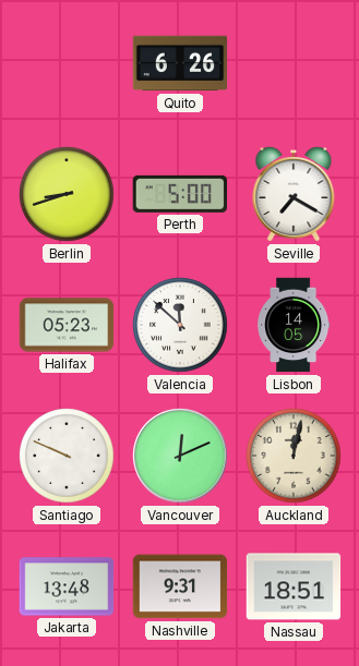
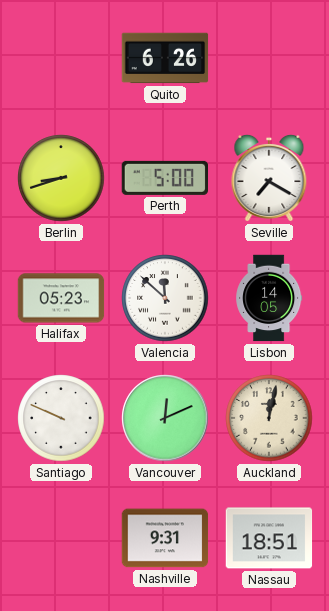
Jakarta: 13:48 -> none (67, 586)
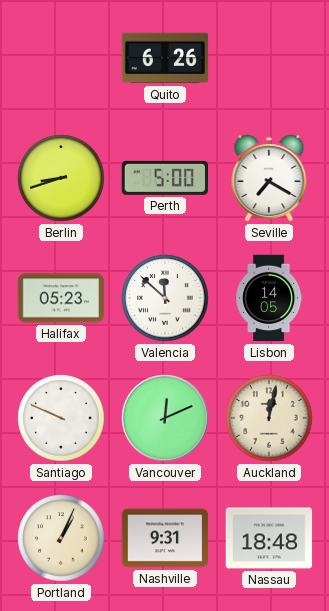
Portland: none -> 1:04 (61, 538)
Nassau: 18:51 -> 18:48 (269, 538)
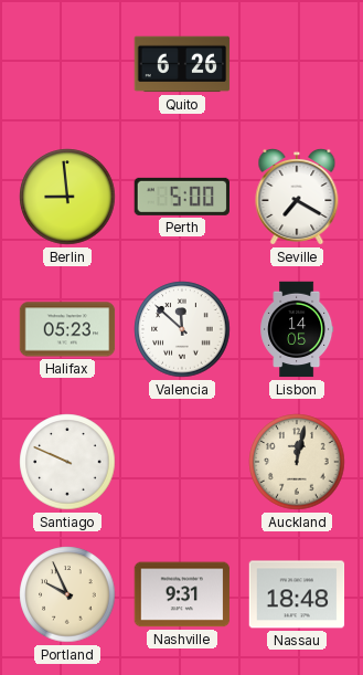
Berlin: 8:42 -> 8:59 (67, 197)
Vancouver: 12:11 -> none (165, 418)
Portland: 1:04 -> 9:56 (67, 594)
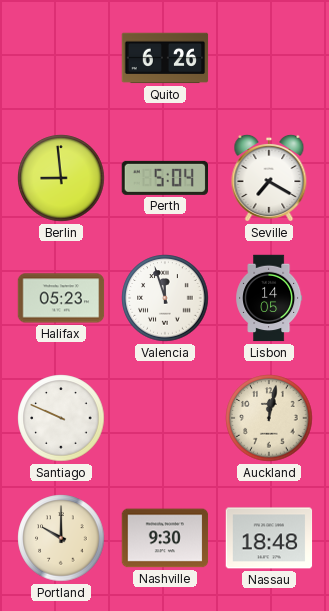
Perth: 5:00 -> 5:04 (164, 178)
Valencia: 11:52 -> 11:57 (165, 298)
Portland: 9:56 -> 10:00 (61, 538)
Nashville: 9:31 -> 9:30 (165, 538)
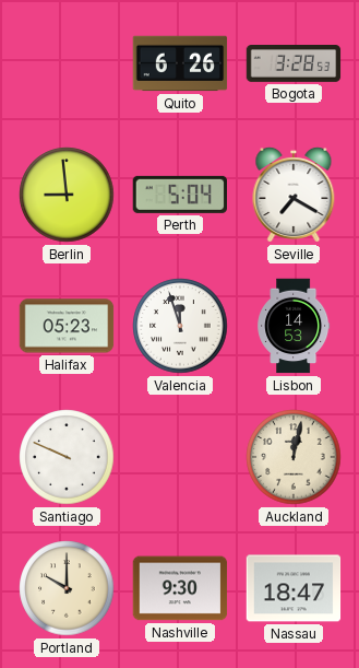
Bogota: none -> 3:28 (294, 63)
Lisbon: 14:05 -> 14:53 (294, 326)
Nassau: 18:48 -> 18:47 (294, 588)
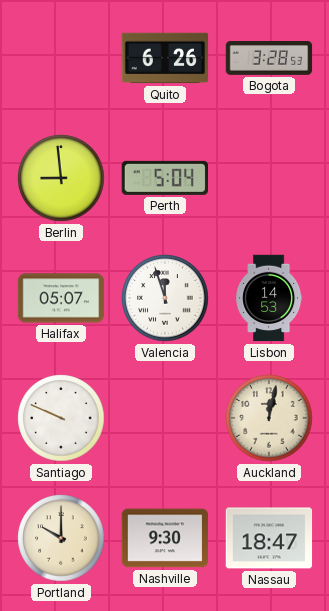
Seville: 7:20 -> none (294, 195)
Halifax: 05:23 -> 05:07 (61, 298)
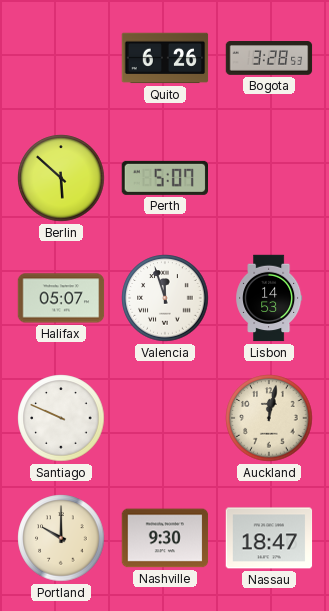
Berlin: 8:59 -> 5:52 (61, 178)
Perth: 5:04 -> 5:07 (164, 178)
